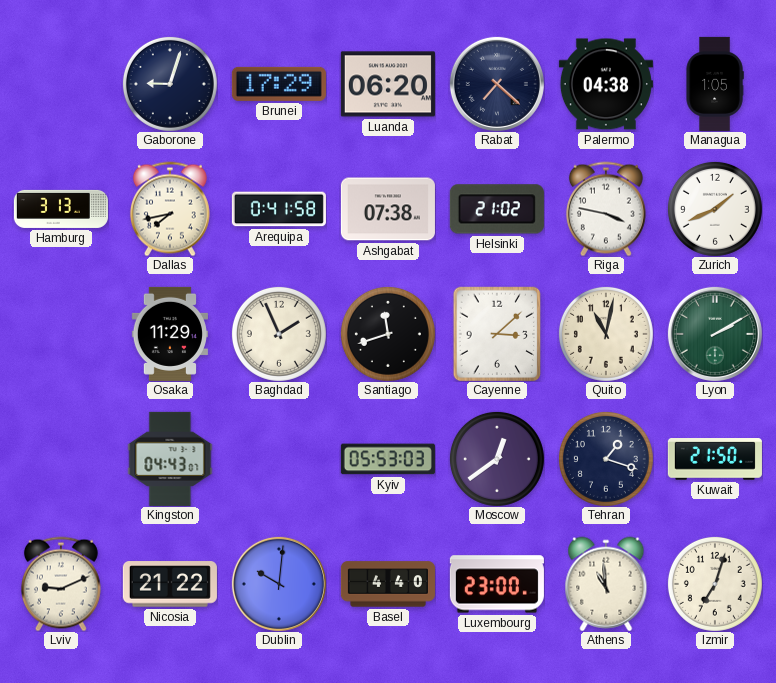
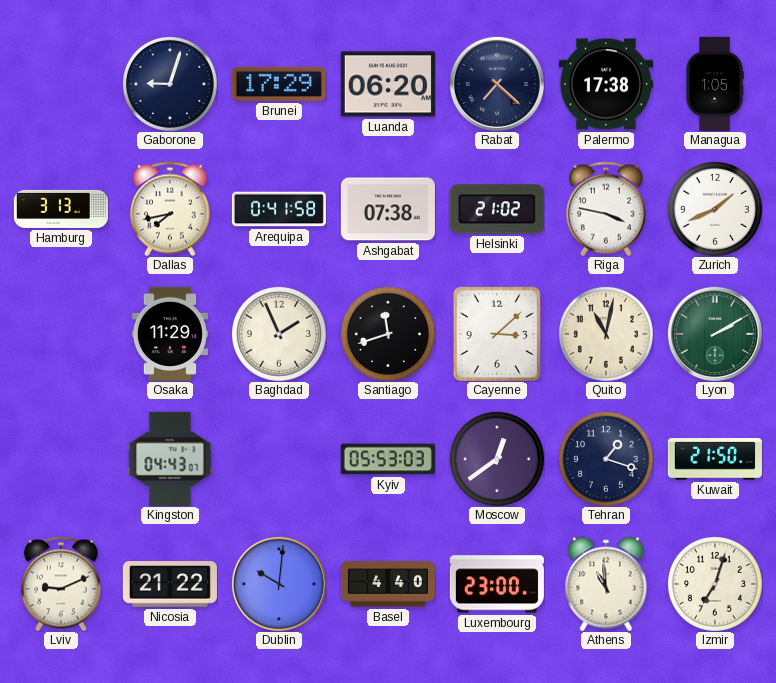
Palermo: 04:38 -> 17:38 (606, 84)
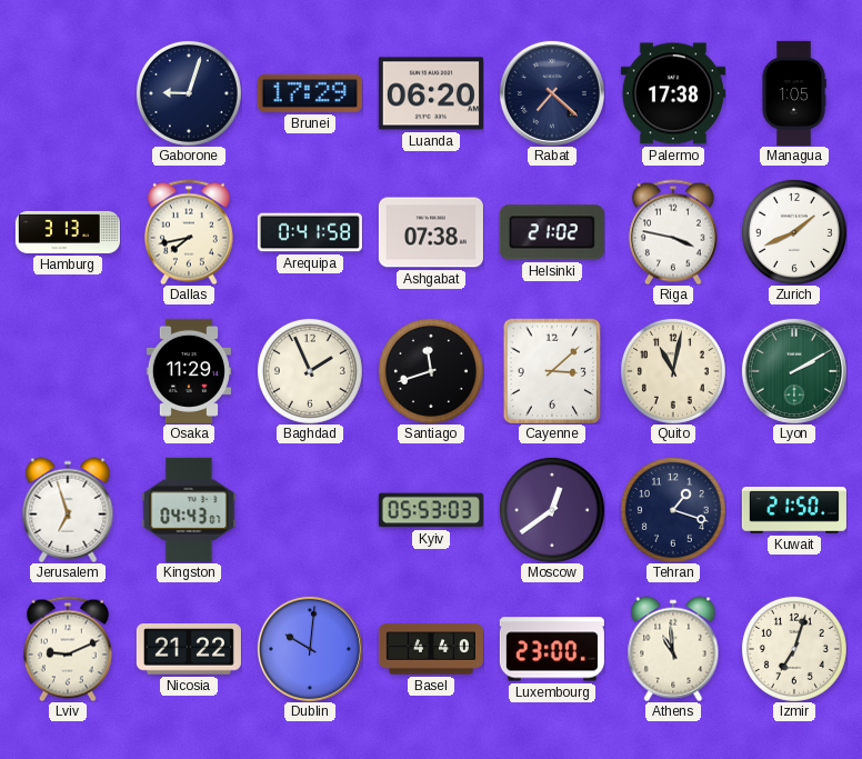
Jerusalem: none -> 6:57 (68, 510)
